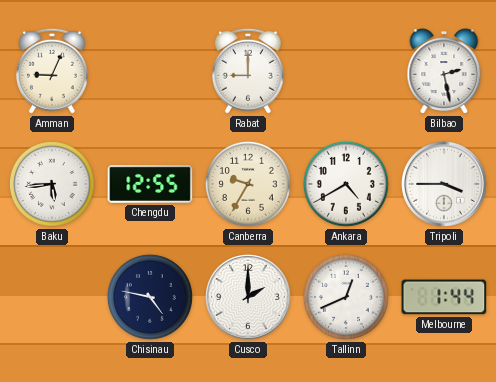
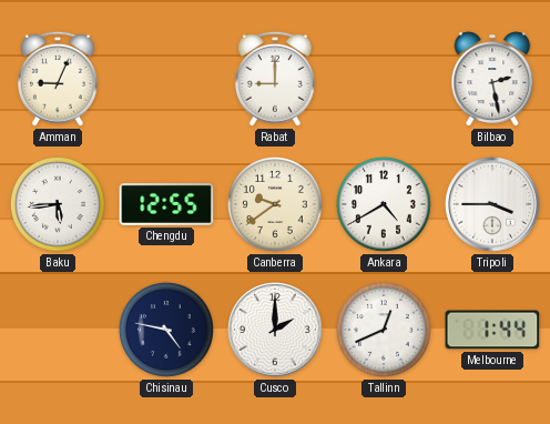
Canberra: 9:35 -> 9:39 (275, 204)
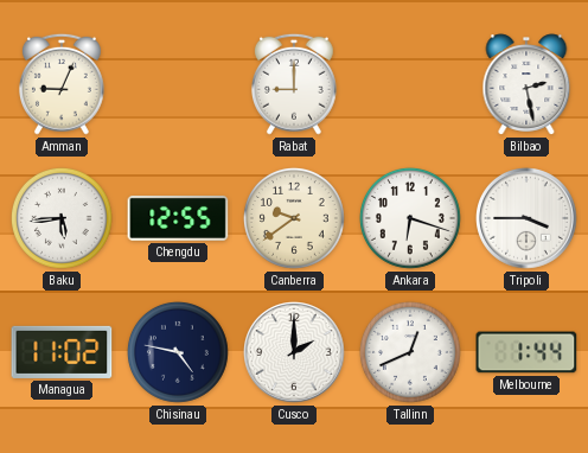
Ankara: 4:40 -> 6:18 (410, 218)
Managua: none -> 11:02 (62, 352)
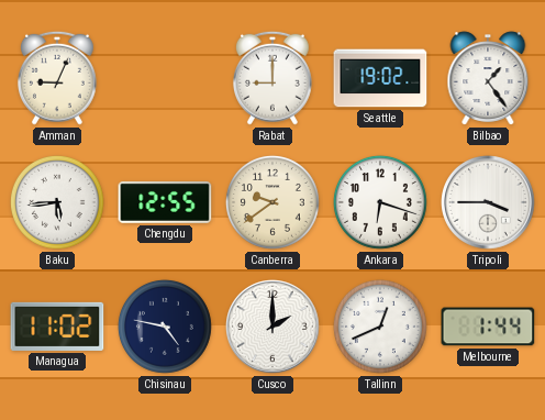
Seattle: none -> 19:02 (380, 78)
Bilbao: 2:28 -> 1:24 (488, 78)
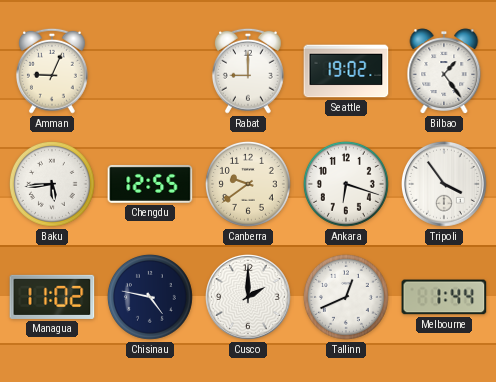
Tripoli: 3:45 -> 3:54 (445, 185)
